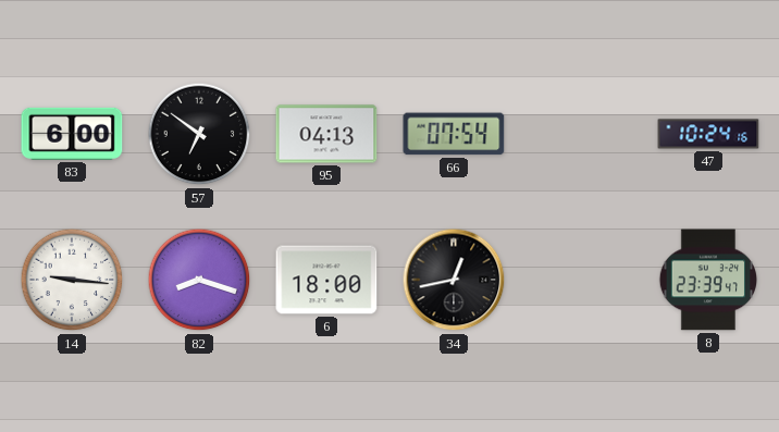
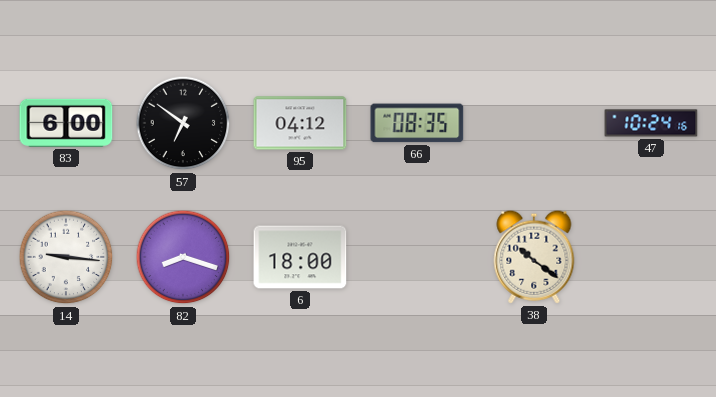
95: 04:13 -> 04:12 (300, 123)
66: 07:54 -> 08:35 (417, 123)
34: 12:43 -> none (454, 280)
38: none -> 10:21 (534, 257)
8: 23:39 -> none (707, 280)
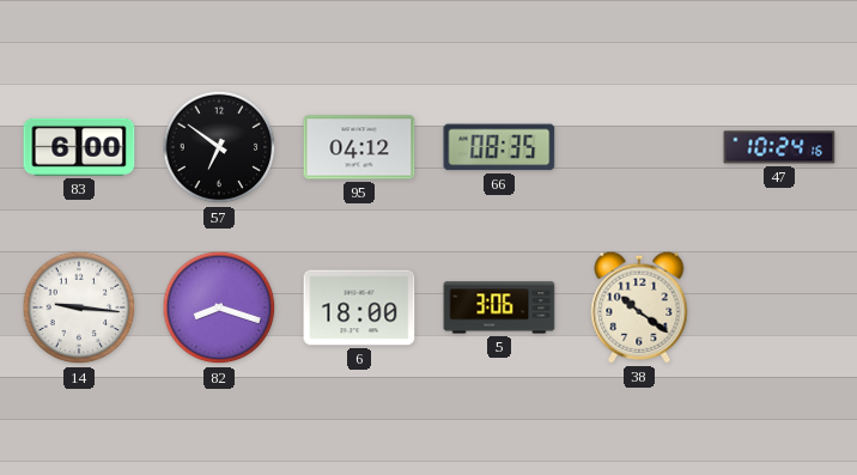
5: none -> 3:06 (499, 307)
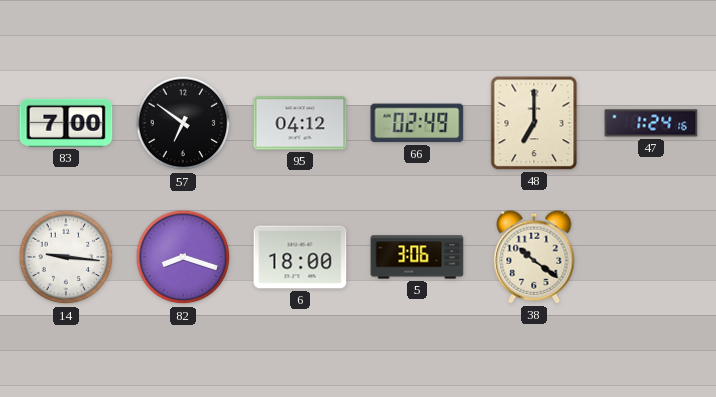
83: 6:00 -> 7:00 (66, 123)
66: 08:35 -> 02:49 (417, 123)
48: none -> 7:00 (534, 123)
47: 10:24 -> 1:24 (651, 123)
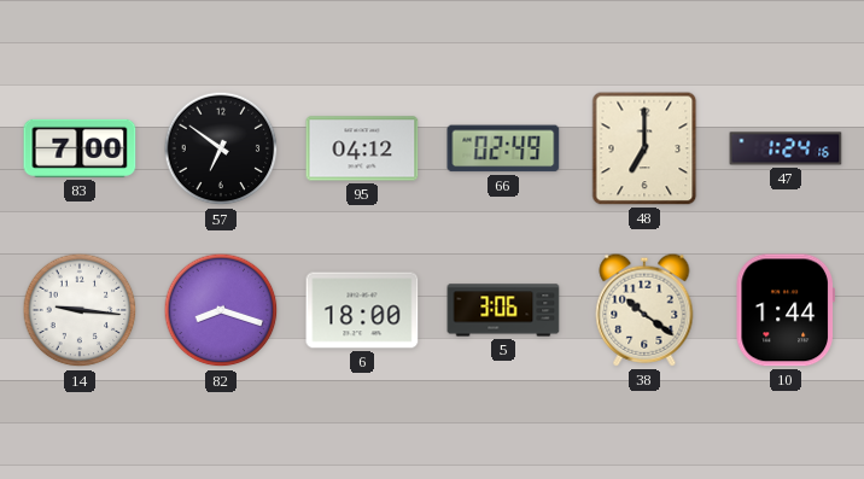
10: none -> 1:44 (786, 310)
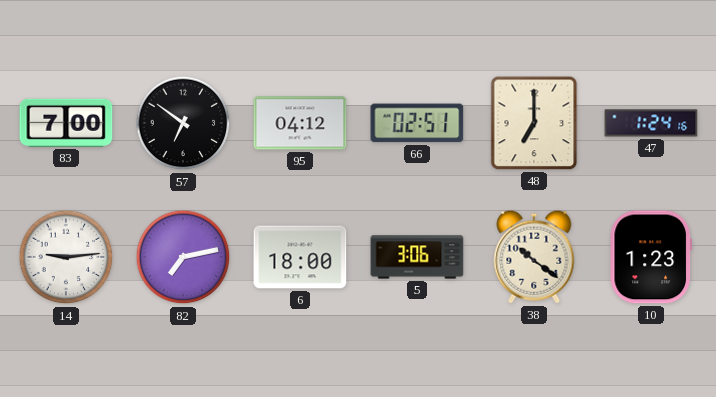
66: 02:49 -> 02:51 (417, 123)
14: 9:16 -> 9:14 (66, 257)
82: 8:18 -> 7:13 (183, 257)
10: 1:44 -> 1:23 (651, 257)
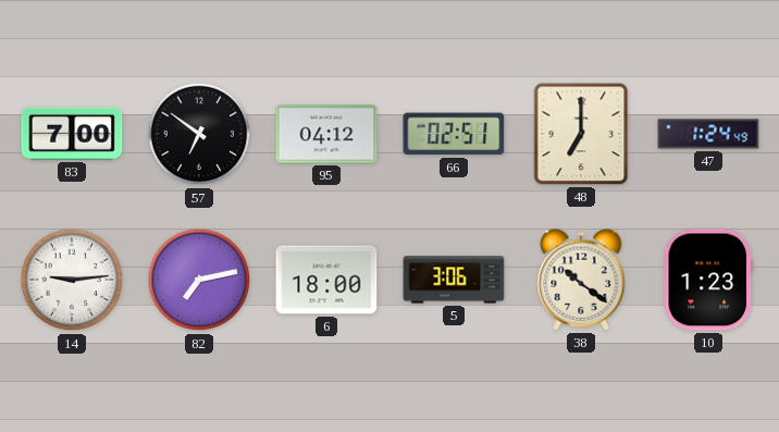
47: 1:24:16 -> 1:24:49 (708, 134)
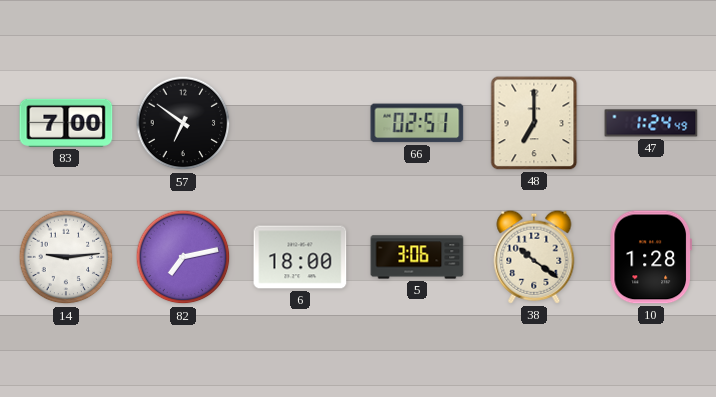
95: 04:12 -> none (326, 134)
10: 1:23 -> 1:28 (651, 257)
